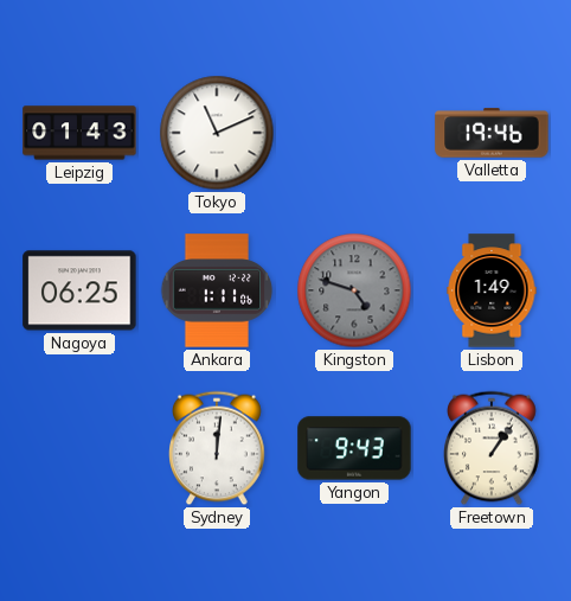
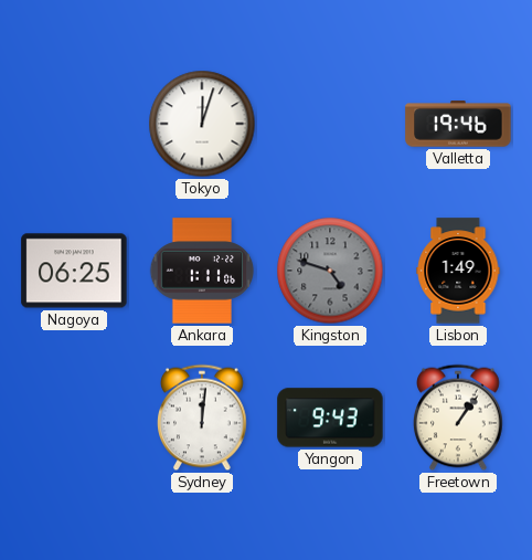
Leipzig: 01:43 -> none (79, 133)
Tokyo: 11:11 -> 12:03 (202, 124)
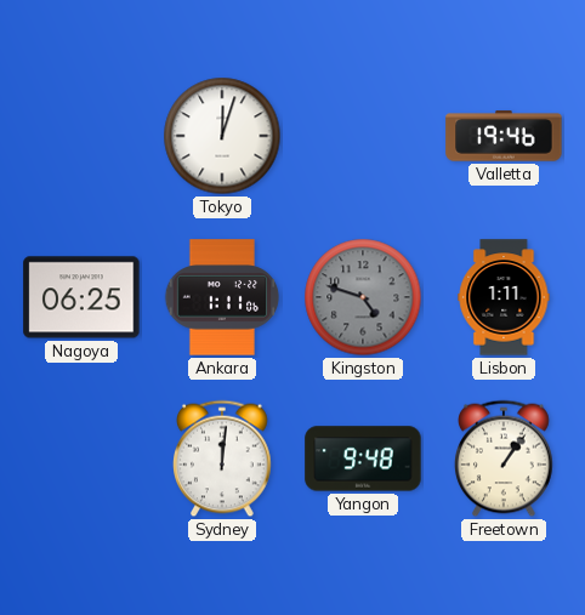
Lisbon: 1:49 -> 1:11 (504, 297)
Yangon: 9:43 -> 9:48 (363, 459)
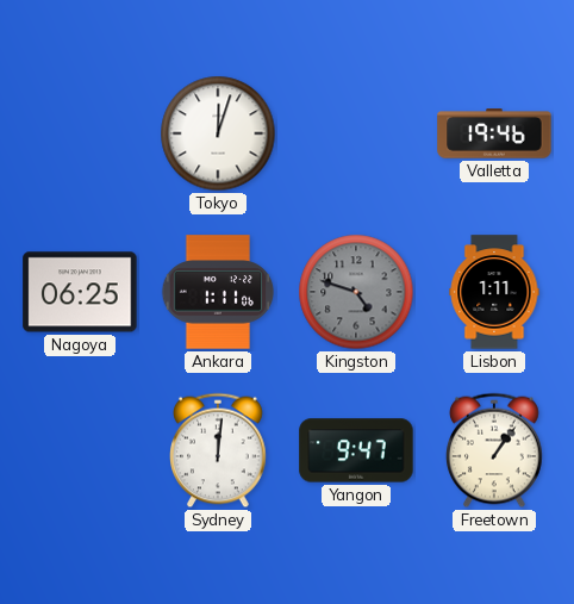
Yangon: 9:48 -> 9:47 (356, 450)
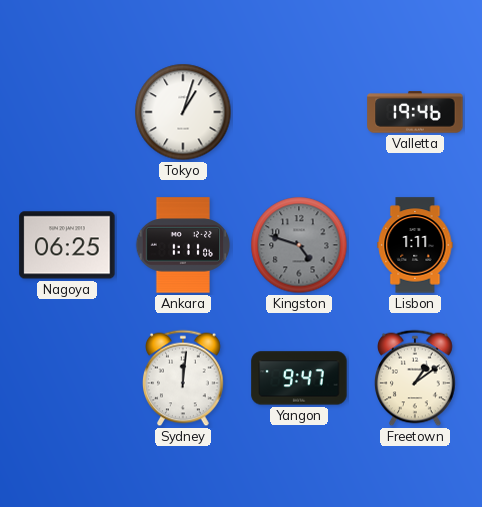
Tokyo: 12:03 -> 1:03 (183, 112)
Freetown: 1:06 -> 1:09 (416, 378)
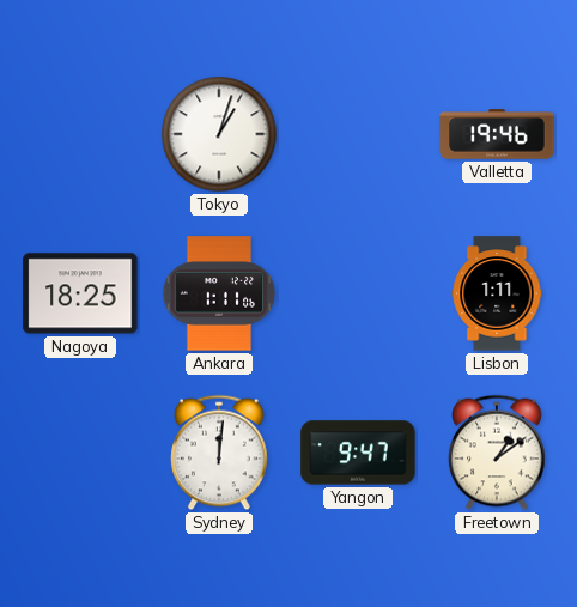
Nagoya: 06:25 -> 18:25 (80, 293)
Kingston: 4:48 -> none (299, 245)
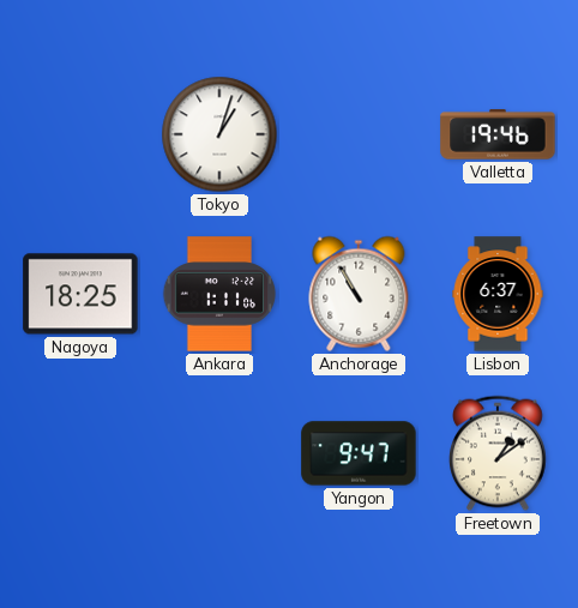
Anchorage: none -> 10:55 (359, 294)
Lisbon: 1:11 -> 6:37 (498, 294)
Sydney: 12:01 -> none (220, 453)
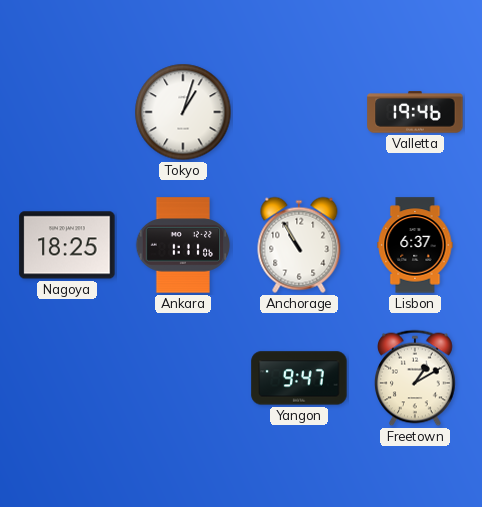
Freetown: 1:09 -> 1:10 (416, 378)
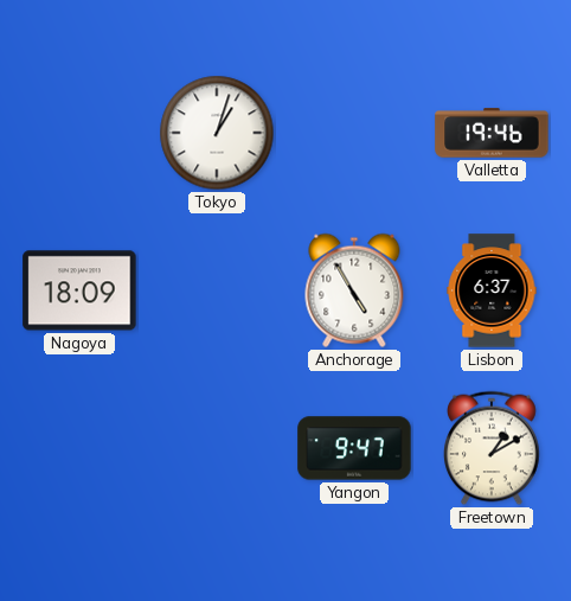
Nagoya: 18:25 -> 18:09 (79, 290)
Ankara: 1:11 -> none (183, 245)
Anchorage: 10:55 -> 4:55 (354, 290)
